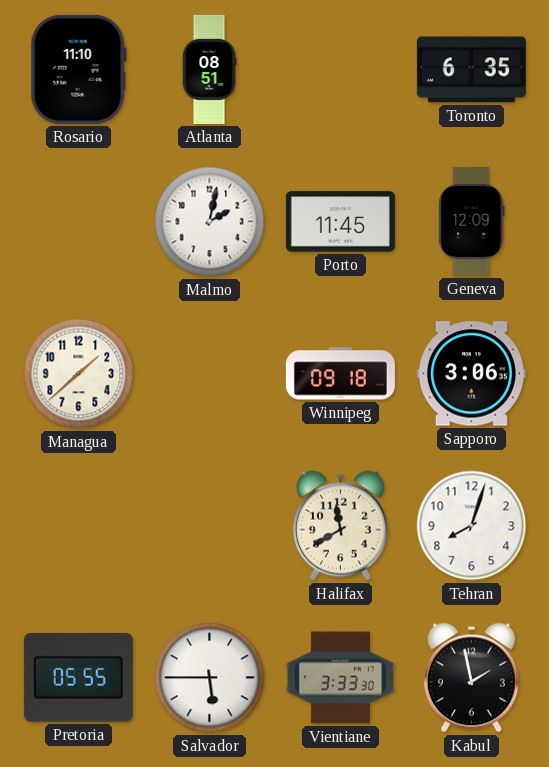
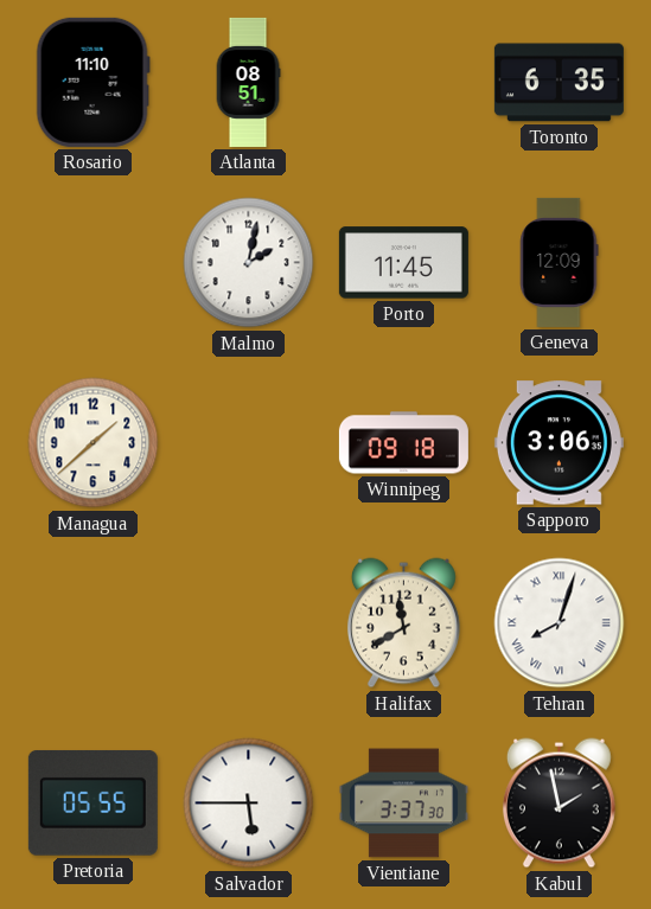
Tehran numerals: Arabic -> Roman (560, 623)
Vientiane: 3:33 -> 3:37 (403, 804)
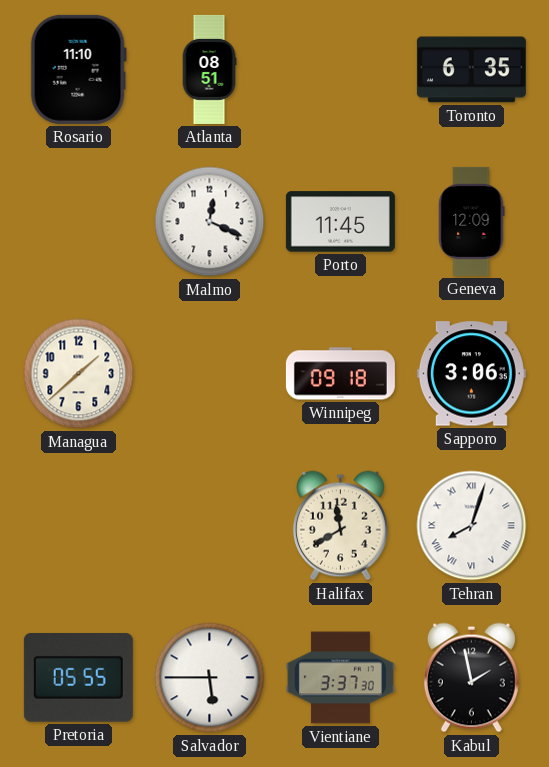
Malmo: 2:02 -> 12:19 (210, 222)
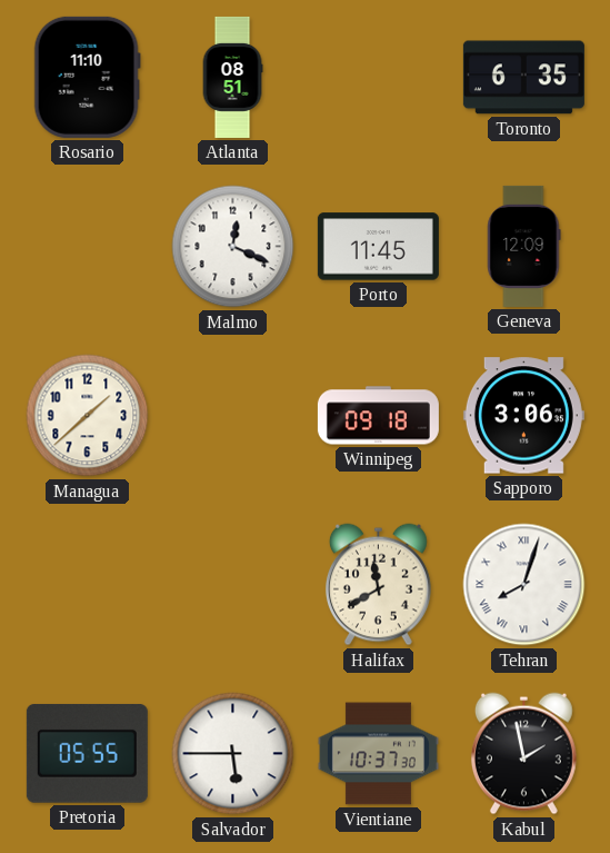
Vientiane: 3:37 -> 10:37 (378, 754)
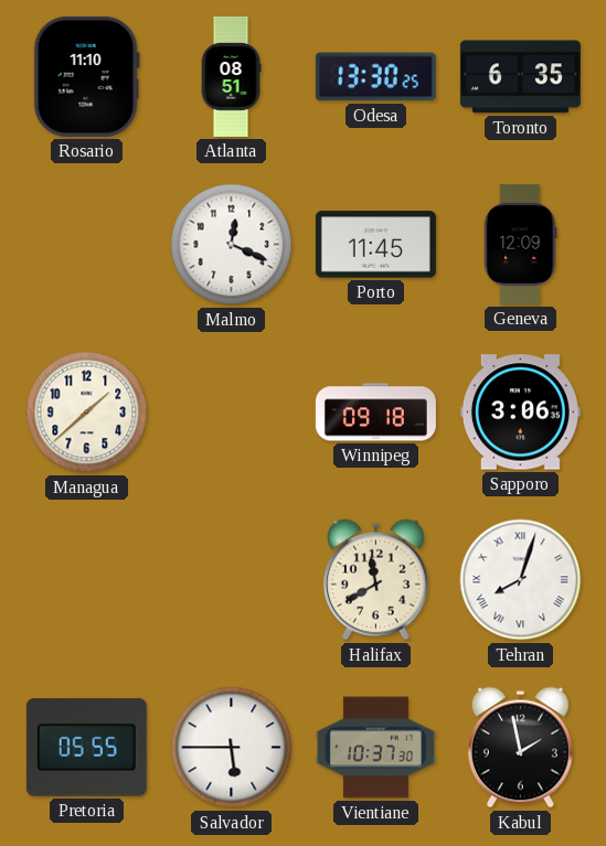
Odesa: none -> 13:30 (375, 77)
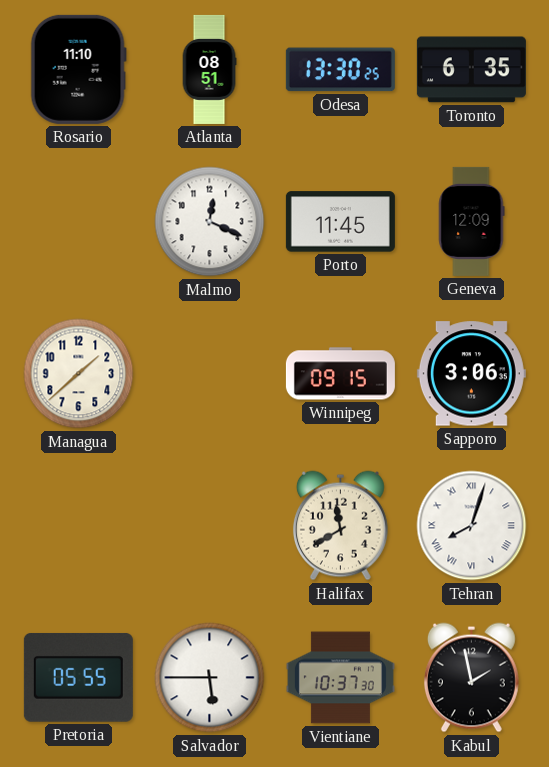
Winnipeg: 09:18 -> 09:15 (340, 374)
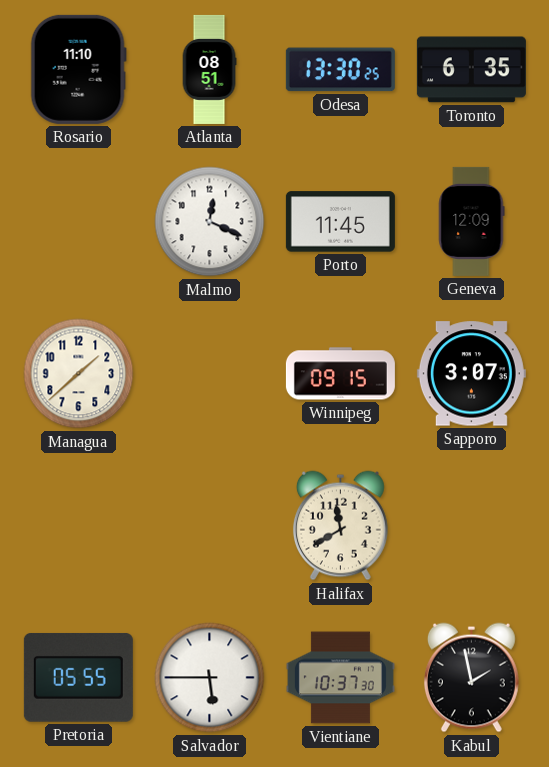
Sapporo: 3:06 -> 3:07 (471, 374)
Tehran: 8:03 -> none (472, 526)
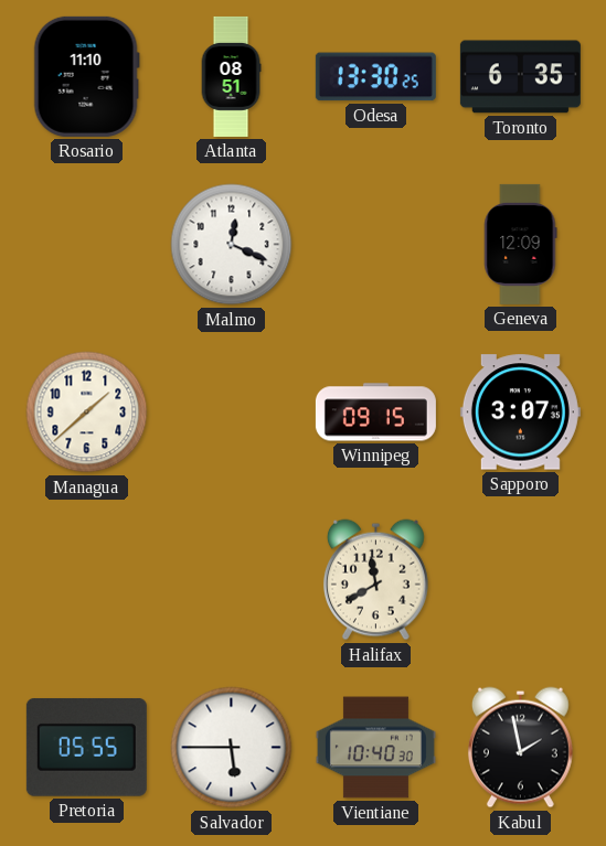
Porto: 11:45 -> none (340, 222)
Vientiane: 10:37 -> 10:40 (375, 748)
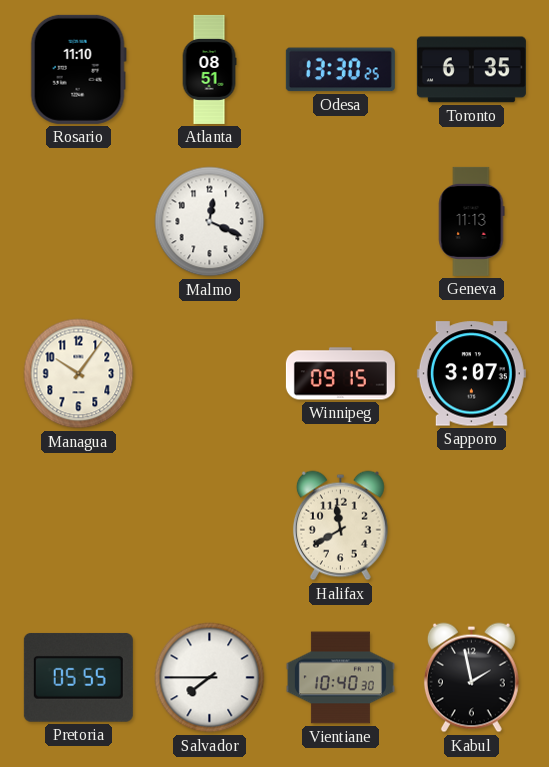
Geneva: 12:09 -> 11:13 (472, 221)
Managua: 1:38 -> 10:06 (79, 374)
Salvador: 5:45 -> 7:45 (210, 678)
